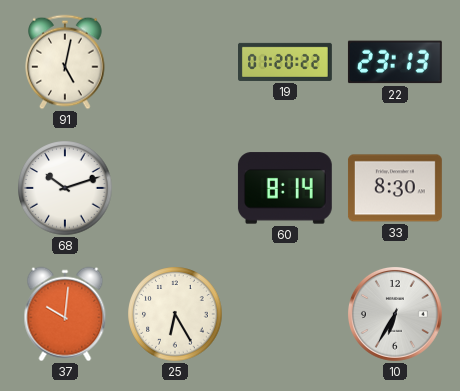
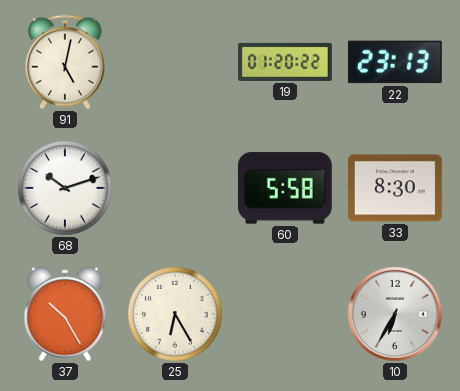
60: 8:14 -> 5:58 (285, 188)
37: 10:01 -> 10:25 (65, 314)
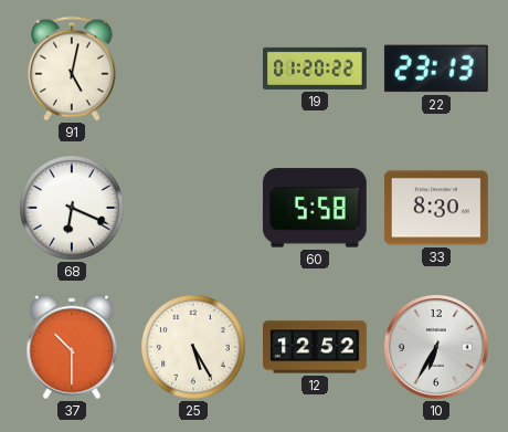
68: 10:12 -> 6:19 (72, 208)
37: 10:25 -> 10:30 (72, 347)
25: 6:25 -> 5:25 (193, 347)
12: none -> 12:52 (316, 347)
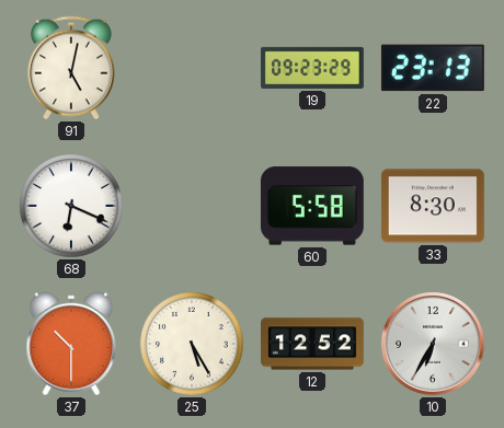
19: 01:20 -> 09:23 (313, 68)
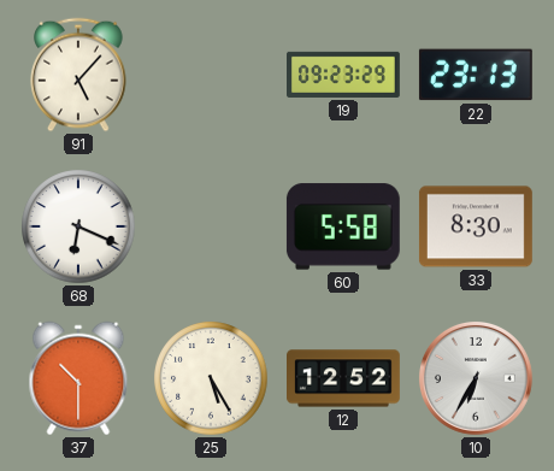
91: 5:02 -> 5:07 (78, 75)
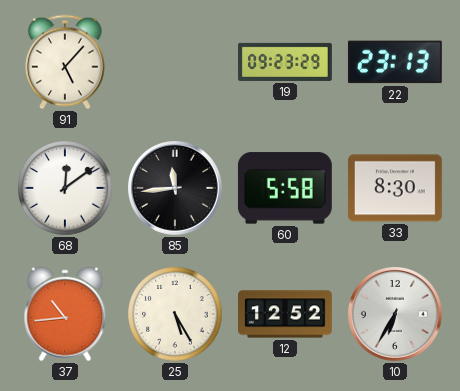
68: 6:19 -> 12:09 (65, 188)
85: none -> 11:44 (176, 189)
37: 10:30 -> 10:44 (65, 314)
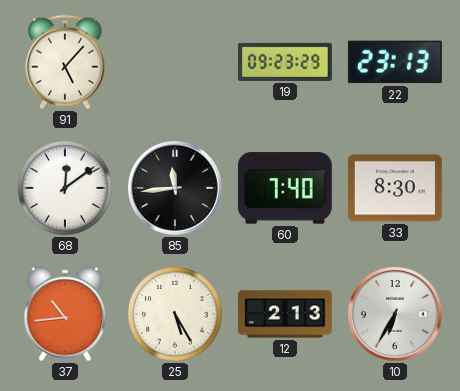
60: 5:58 -> 7:40 (285, 188)
12: 12:52 -> 2:13 (286, 314)
